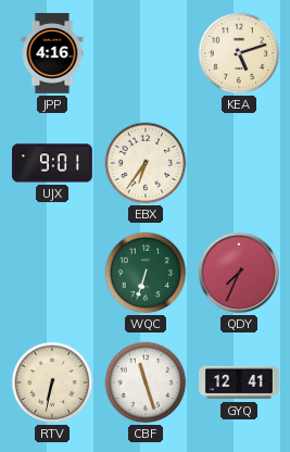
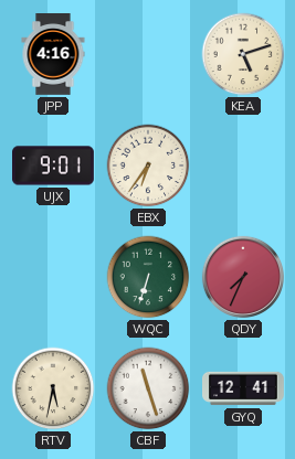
RTV: 6:32 -> 5:32 (53, 388)
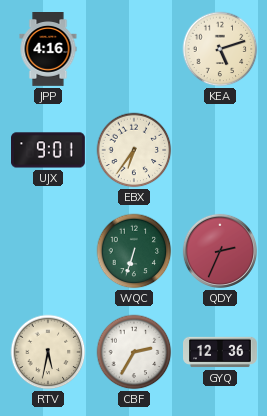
QDY: 7:34 -> 2:34 (220, 251)
CBF: 11:27 -> 2:35 (134, 352)
GYQ: 12:41 -> 12:36 (221, 352)
